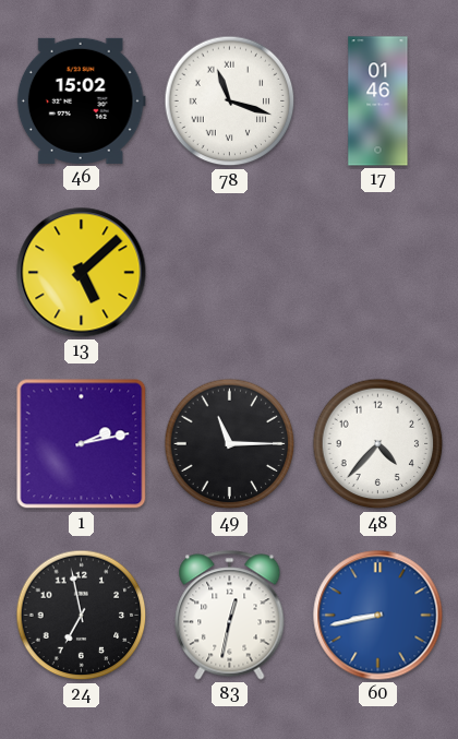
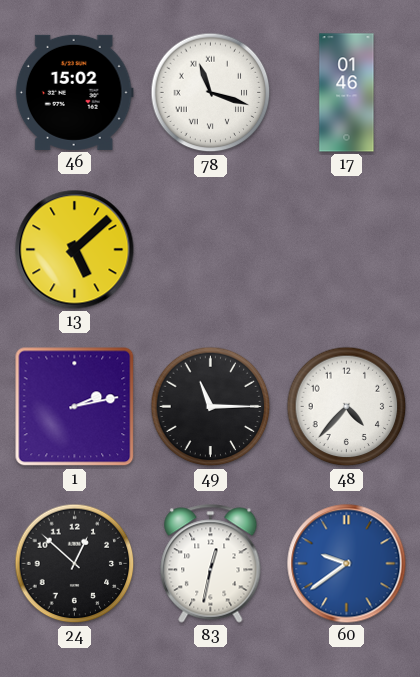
24: 6:58 -> 12:52 (75, 564)
60: 8:43 -> 9:39 (347, 564)
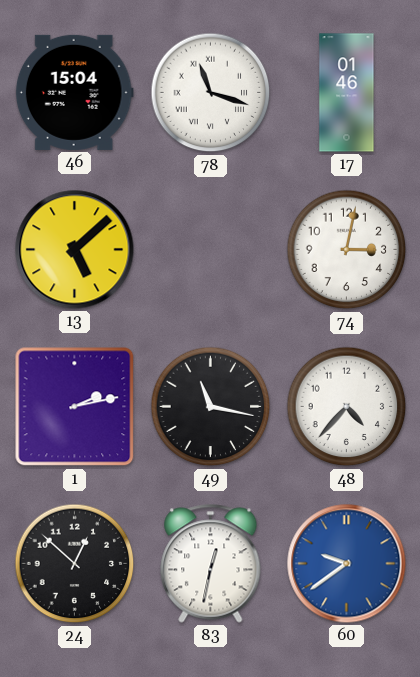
46: 15:02 -> 15:04 (74, 92)
74: none -> 3:02 (347, 250)
49: 11:15 -> 11:17 (211, 407)
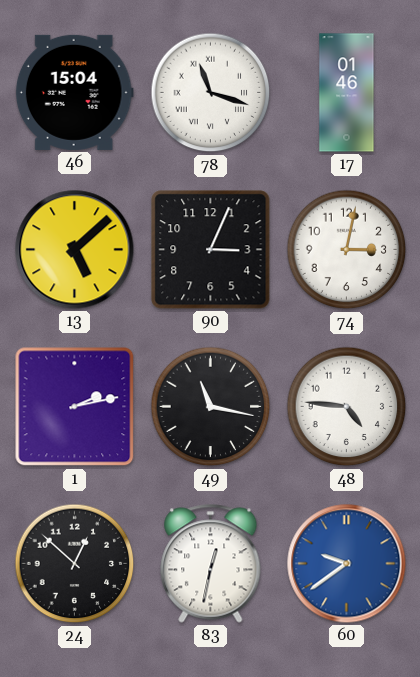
90: none -> 3:04 (211, 250)
48: 4:37 -> 4:46 (347, 407)
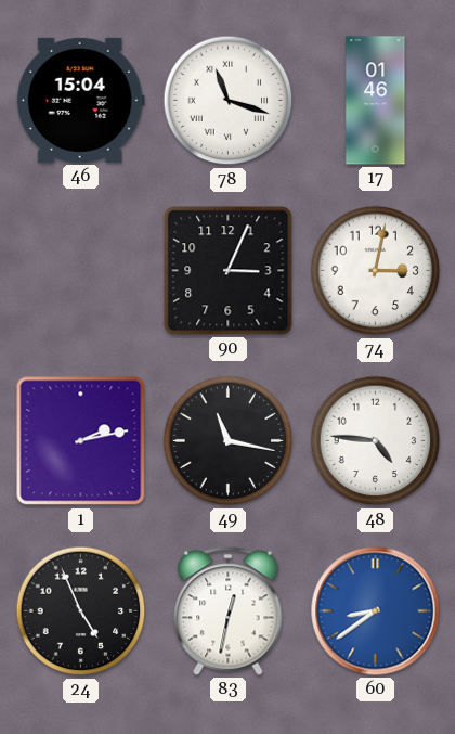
13: 5:08 -> none (75, 250)
24: 12:52 -> 4:56 (81, 611)
60: 9:39 -> 8:39 (376, 611)
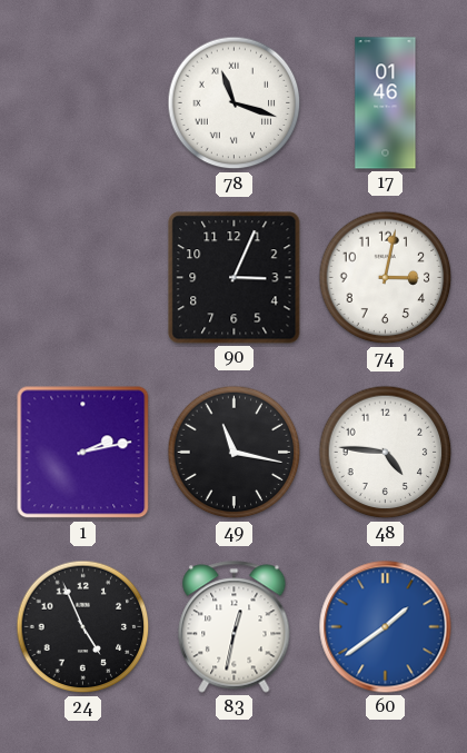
46: 15:04 -> none (80, 100)
60: 8:39 -> 1:39 (386, 627)
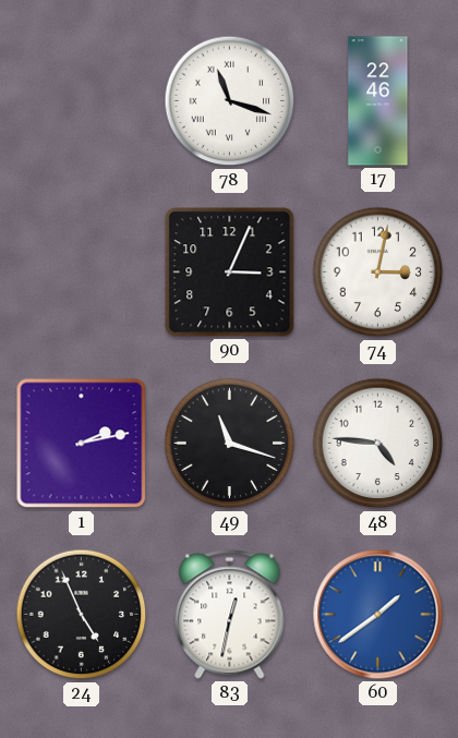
17: 01:46 -> 22:46 (378, 101)
49: 11:17 -> 11:18 (230, 444)
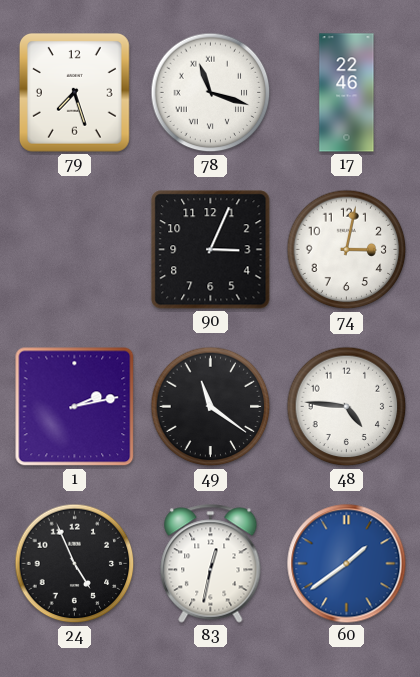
79: none -> 7:27 (74, 93)
49: 11:18 -> 11:21 (211, 407)
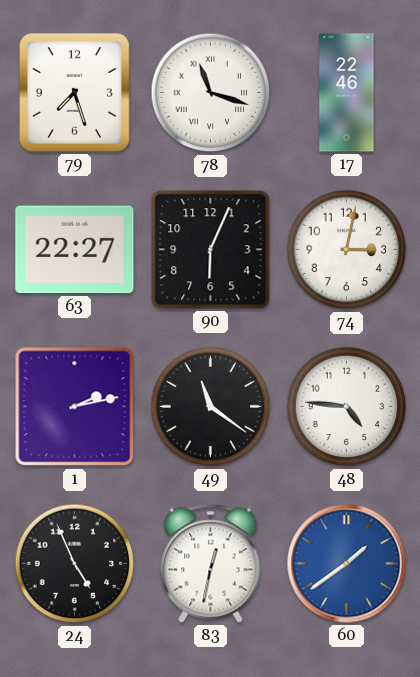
63: none -> 22:27 (75, 250)
90: 3:04 -> 6:04 (211, 250)
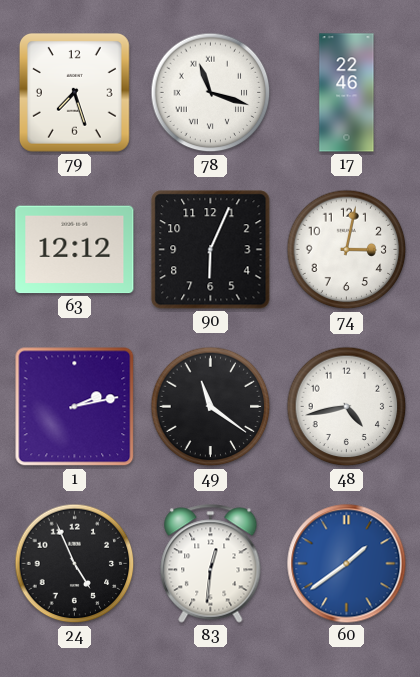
63: 22:27 -> 12:12 (75, 250)
48: 4:46 -> 4:43 (347, 407)
83: 12:32 -> 12:31 (211, 564)
